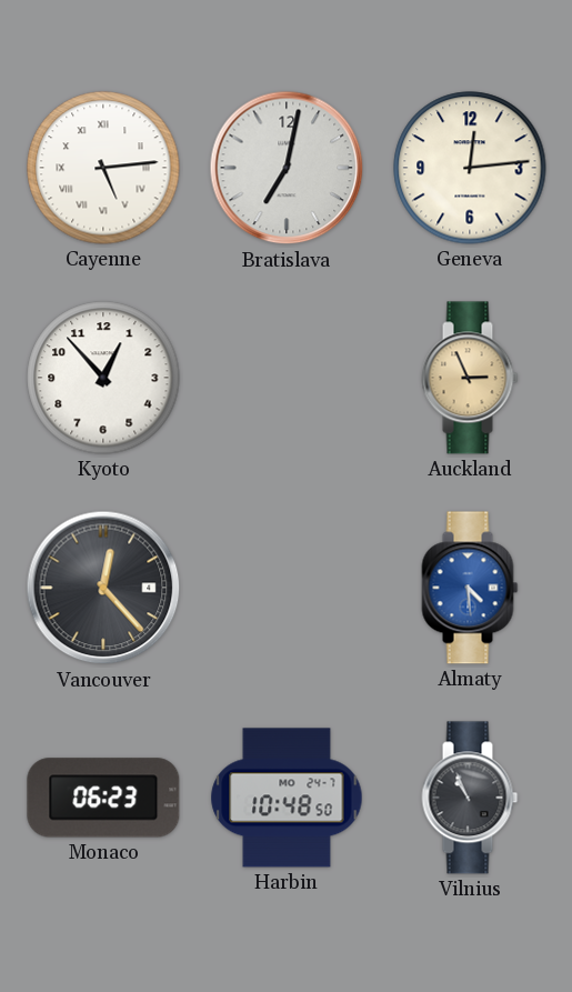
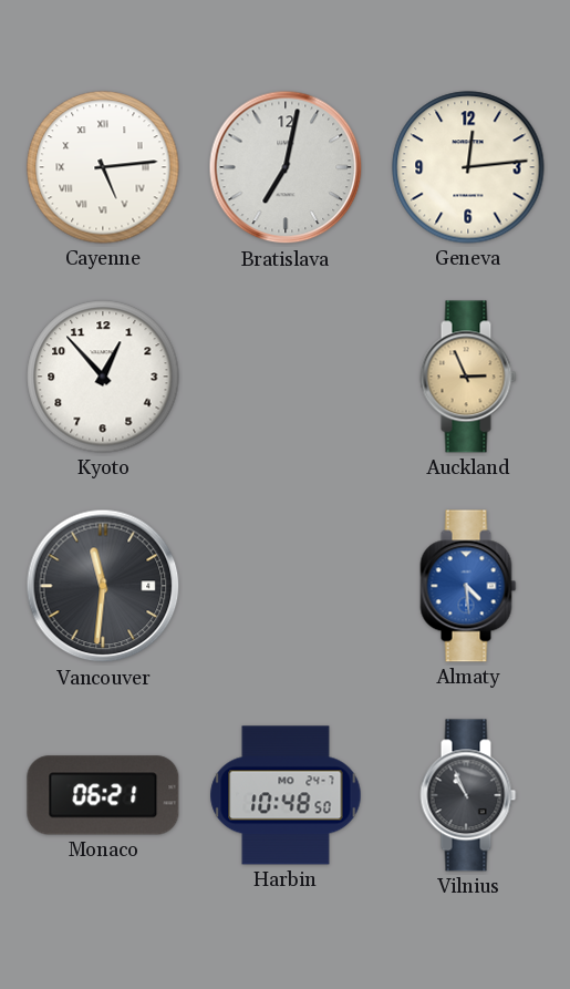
Vancouver: 12:23 -> 11:31 (103, 586)
Monaco: 06:23 -> 06:21 (103, 795)
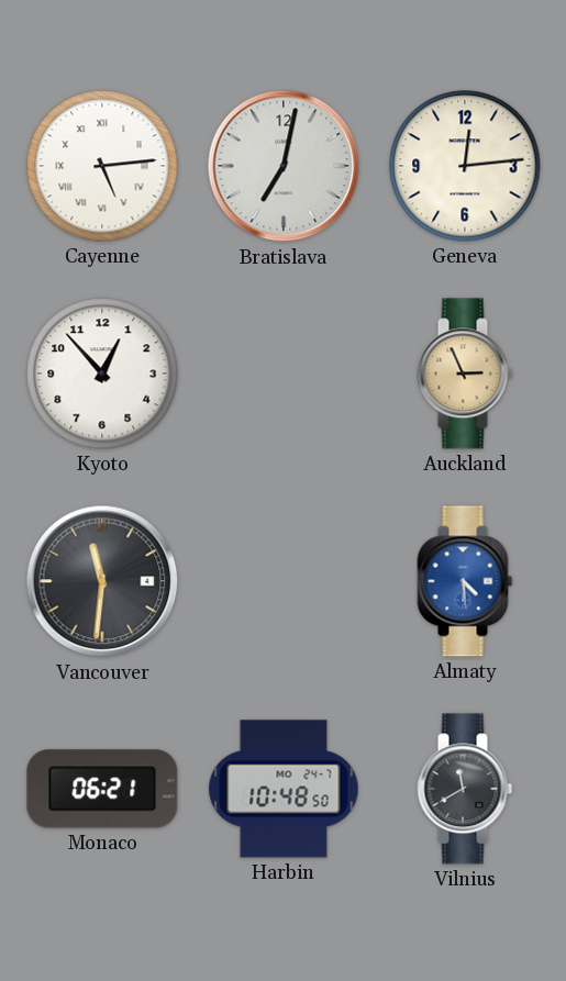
Vilnius: 10:56 -> 11:40 (465, 789)
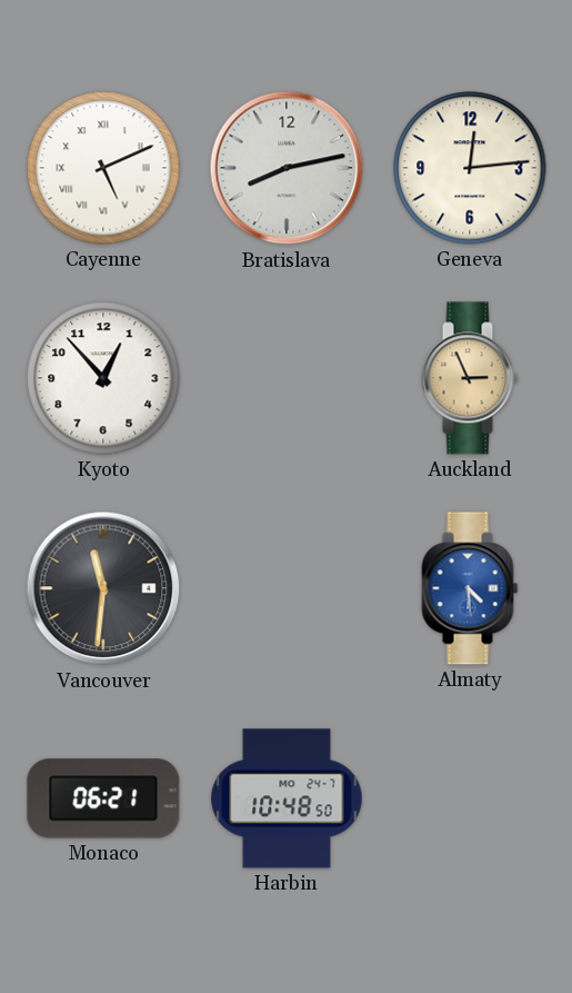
Cayenne: 5:14 -> 5:11 (103, 168)
Bratislava: 7:02 -> 8:13 (287, 168)
Vilnius: 11:40 -> none (465, 789)
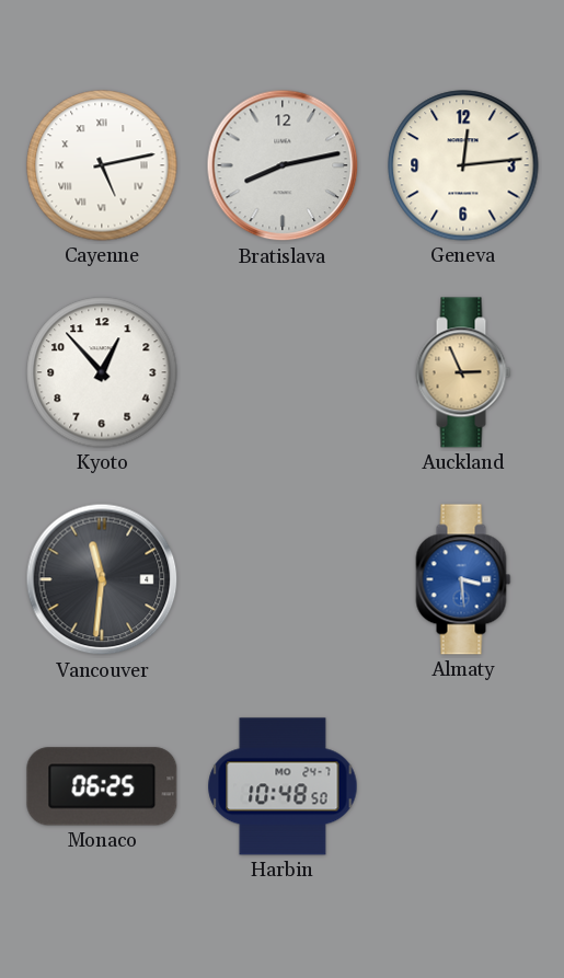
Cayenne: 5:11 -> 5:13 (102, 165)
Almaty: 4:29 -> 3:29 (463, 579)
Monaco: 06:21 -> 06:25 (102, 786)
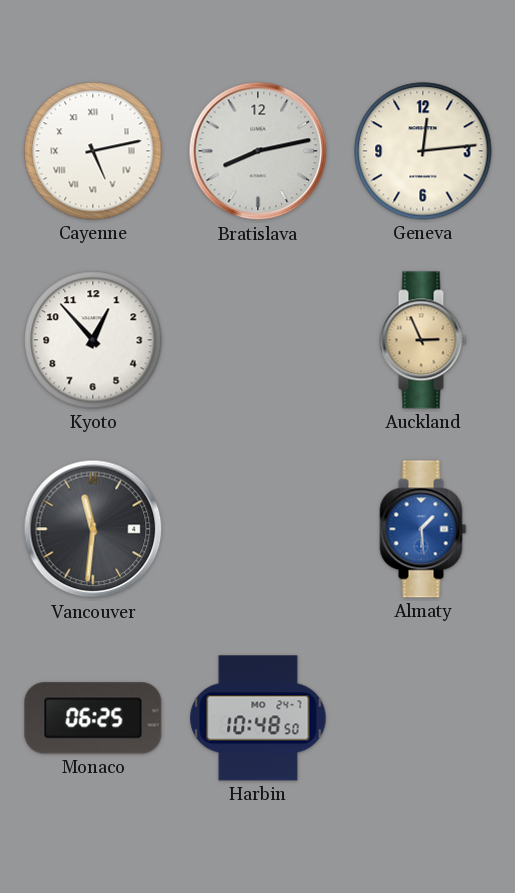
Almaty: 3:29 -> 1:29 (423, 529)
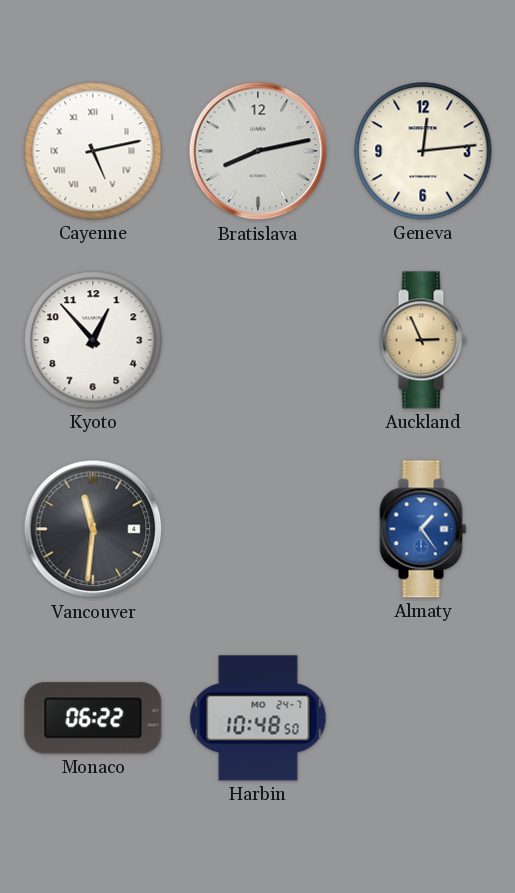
Almaty: 1:29 -> 1:24 (423, 529)
Monaco: 06:25 -> 06:22 (93, 718)
